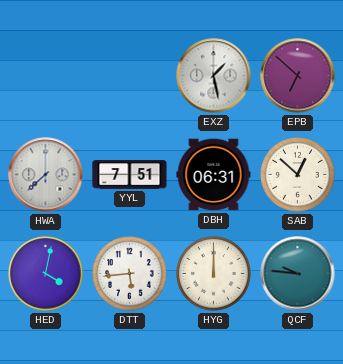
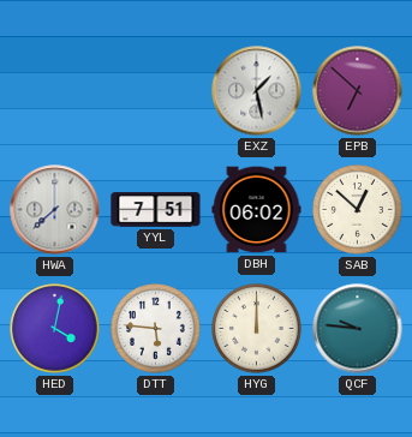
DBH: 06:31 -> 06:02 (257, 210)
DTT: 5:44 -> 5:46 (156, 329)
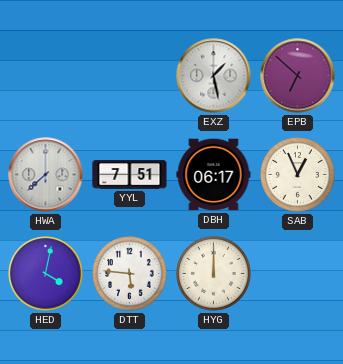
DBH: 06:02 -> 06:17 (214, 175)
SAB: 12:52 -> 12:56 (298, 175)
QCF: 9:46 -> none (358, 329)
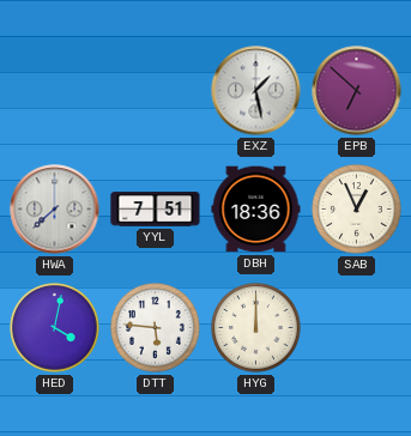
DBH: 06:17 -> 18:36 (256, 210)
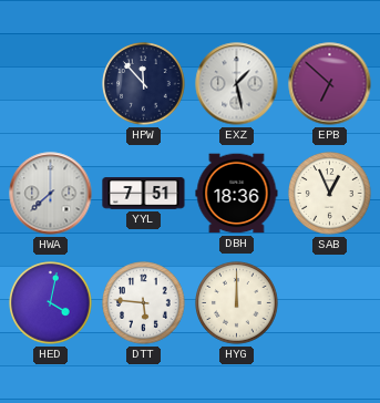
HPW: none -> 11:53 (144, 84)
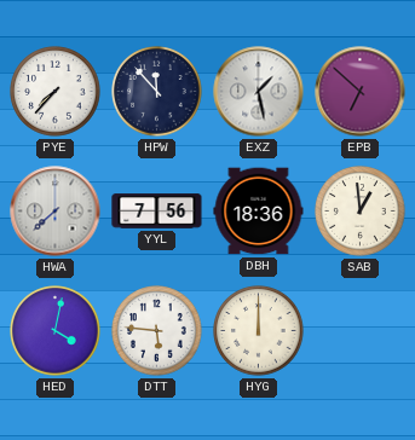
PYE: none -> 7:37 (56, 92)
YYL: 7:51 -> 7:56 (157, 212)
SAB: 12:56 -> 12:59 (361, 212)
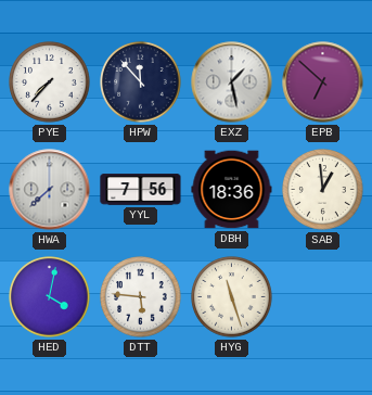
HYG: 12:00 -> 11:27 (232, 297)
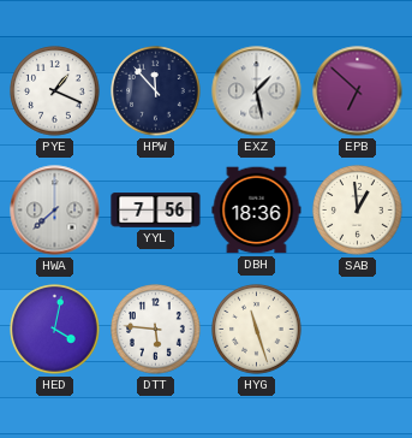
PYE: 7:37 -> 1:19 (55, 91)
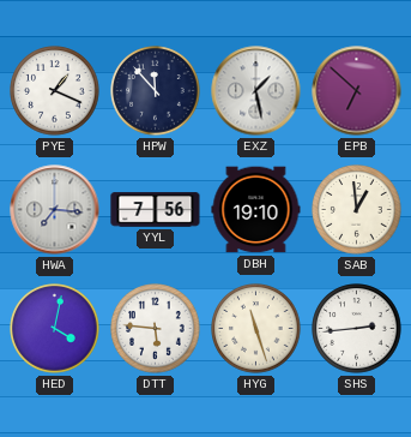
HWA: 7:38 -> 7:16 (55, 210)
DBH: 18:36 -> 19:10 (256, 210)
SHS: none -> 2:44 (357, 329)
